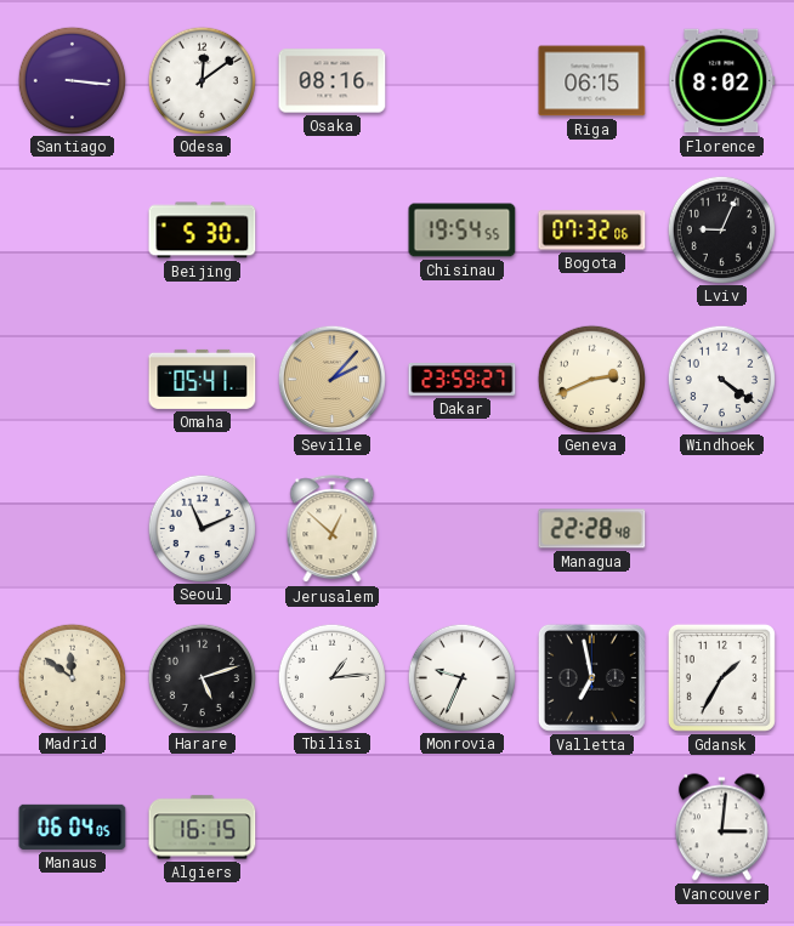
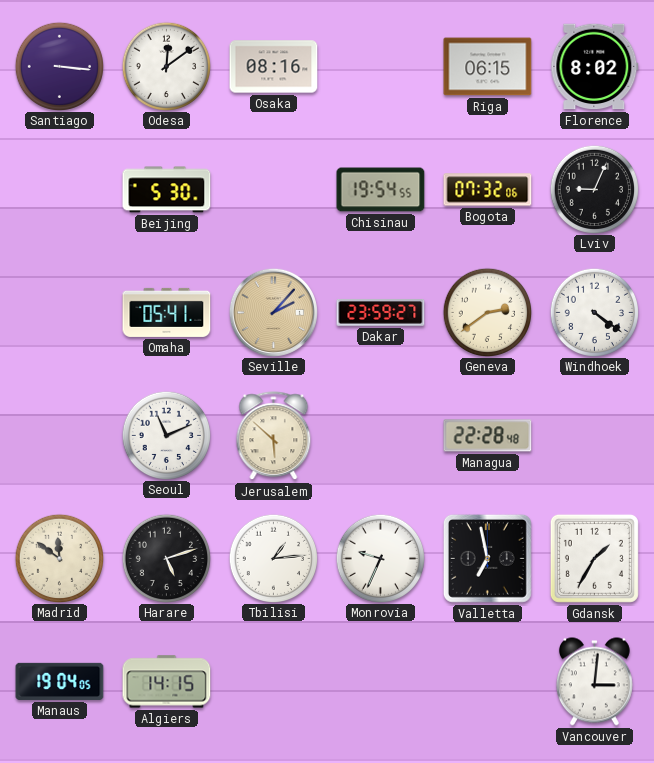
Geneva: 2:41 -> 2:39 (487, 312)
Jerusalem: 12:52 -> 5:52 (274, 436)
Manaus: 06:04 -> 19:04 (60, 681)
Algiers: 16:15 -> 14:15 (167, 682)
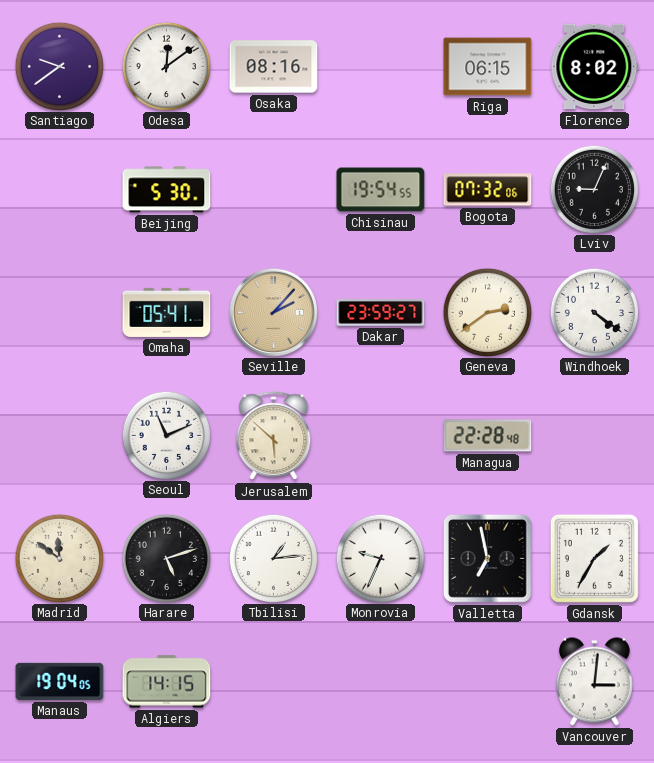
Santiago: 3:16 -> 9:39 (59, 66)
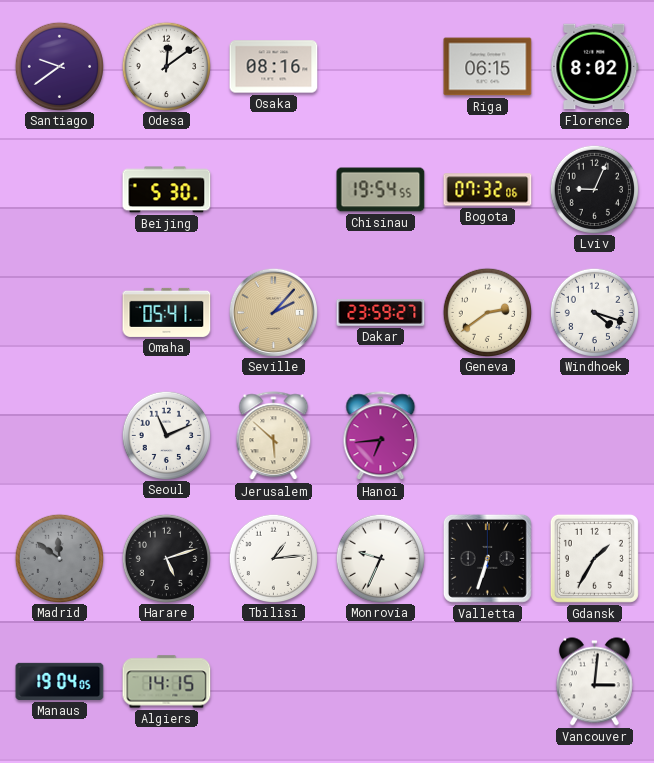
Windhoek: 4:21 -> 4:18 (594, 312)
Hanoi: none -> 6:44 (381, 436)
Managua: 22:28 -> none (488, 436)
Madrid dial: cream -> grey (59, 558)
Valletta: 6:58 -> 6:33 (487, 558)
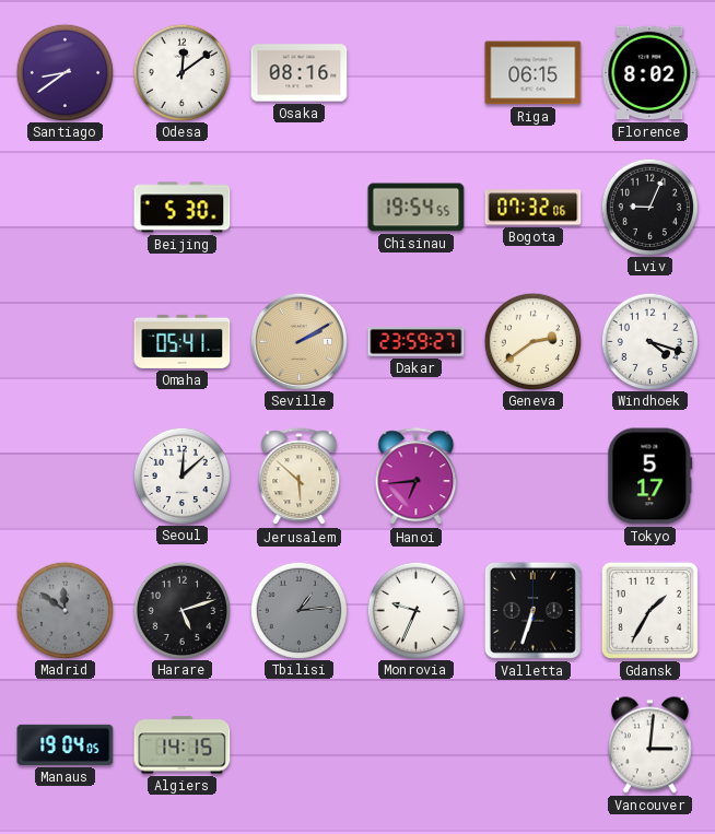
Santiago: 9:39 -> 8:39 (65, 72)
Seville: 2:07 -> 2:10 (298, 341)
Seoul: 11:11 -> 12:08 (181, 475)
Tokyo: none -> 5:17 (650, 477)
Tbilisi dial: white -> grey (298, 610)
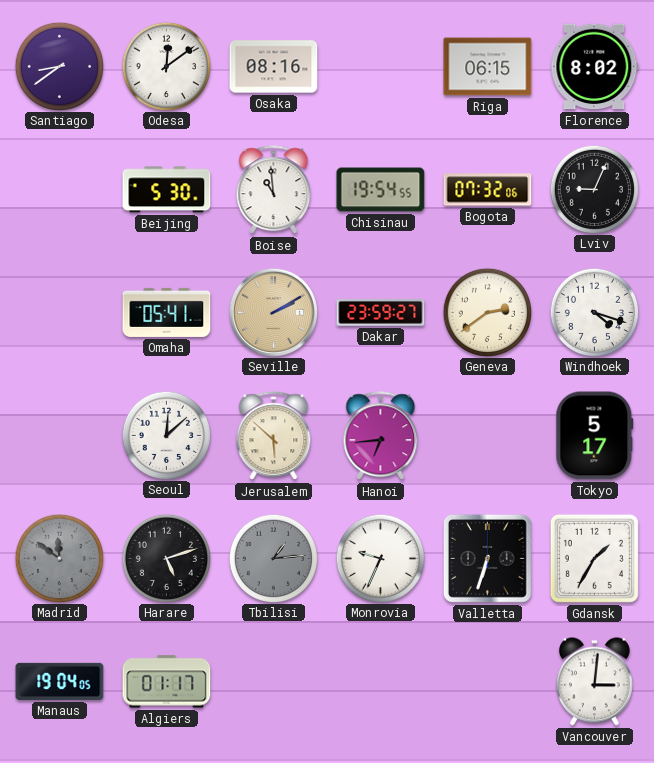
Boise: none -> 10:59 (274, 190)
Algiers: 14:15 -> 01:17 (167, 682)
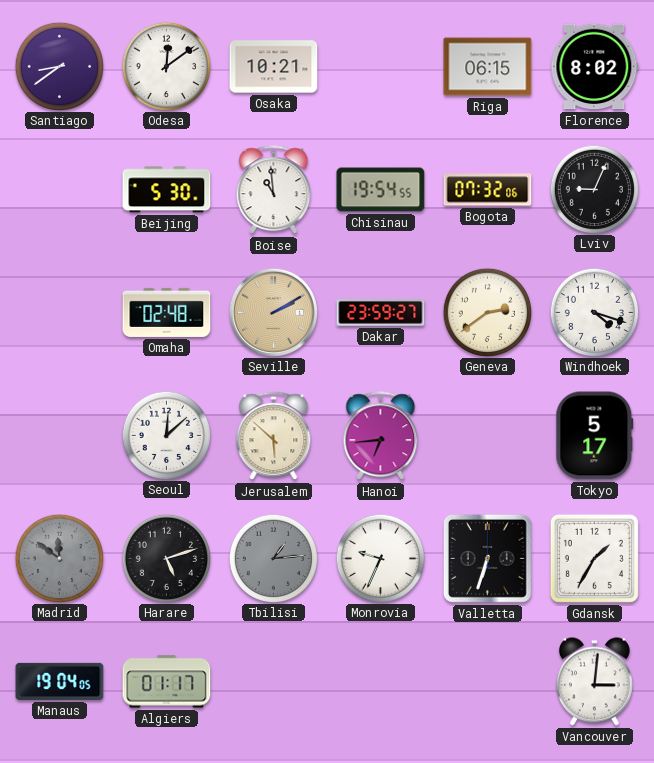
Osaka: 08:16 -> 10:21 (274, 67)
Omaha: 05:41 -> 02:48 (167, 312)
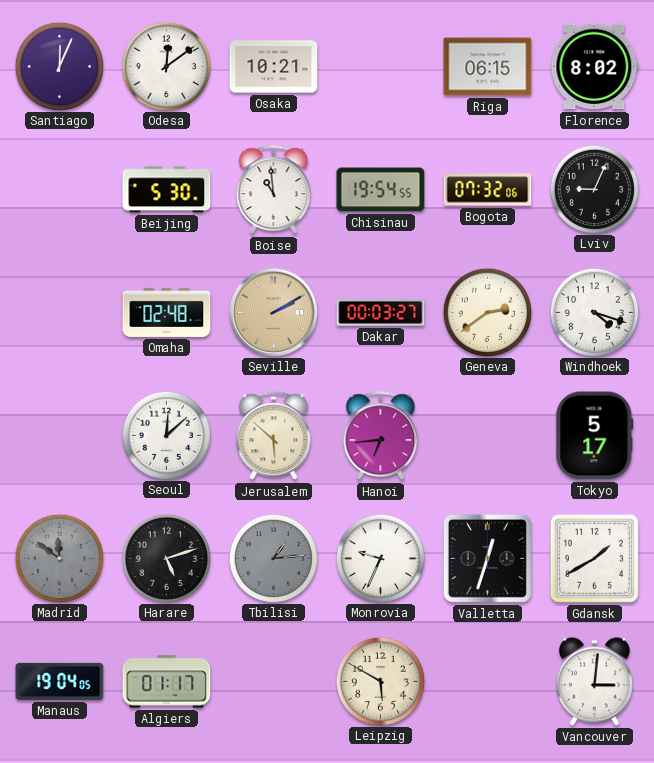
Santiago: 8:39 -> 12:04 (59, 66)
Dakar: 23:59 -> 00:03 (381, 313)
Valletta: 6:33 -> 12:33 (487, 558)
Gdansk: 1:35 -> 1:40 (594, 558)
Leipzig: none -> 5:50 (380, 681)
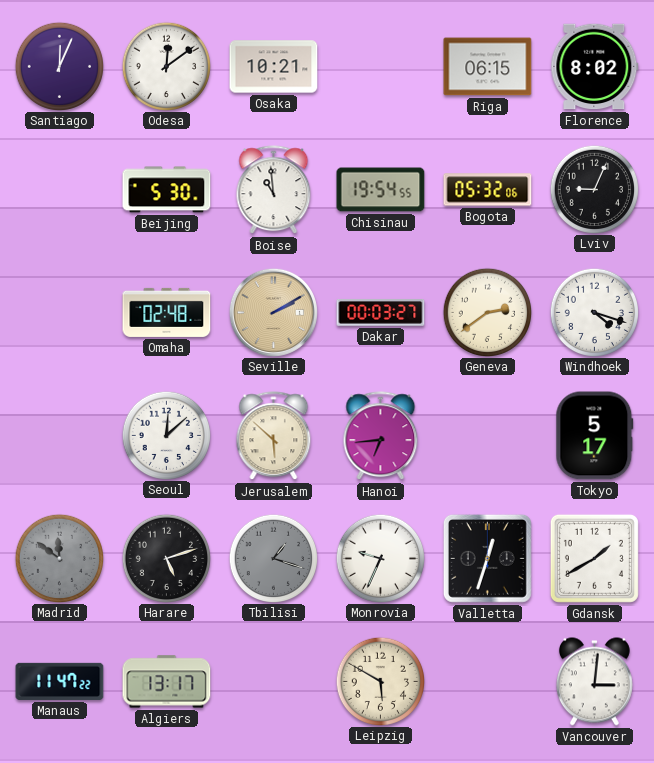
Bogota: 07:32 -> 05:32 (488, 190)
Tbilisi: 1:14 -> 1:18 (273, 558)
Manaus: 19:04 -> 11:47 (60, 681)
Algiers: 01:17 -> 13:17 (167, 682)
